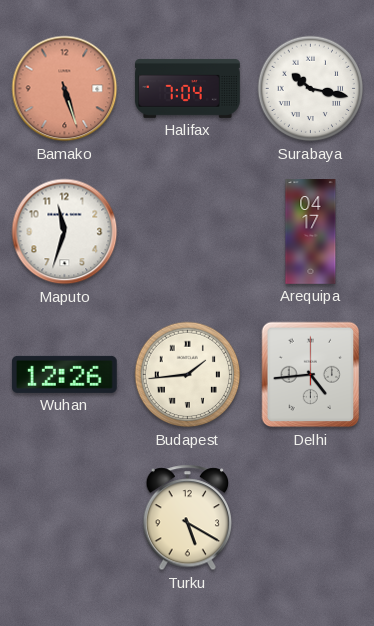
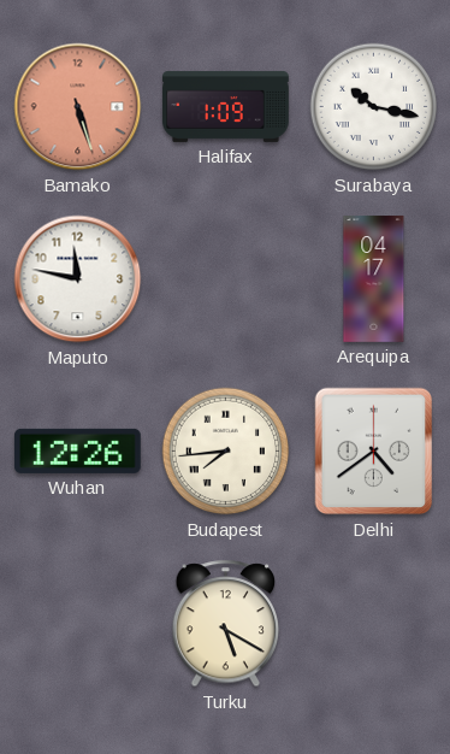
Halifax: 7:04 -> 1:09 (226, 106)
Maputo: 11:33 -> 11:47 (78, 279)
Budapest: 1:44 -> 7:44 (226, 452)
Delhi: 4:44 -> 4:39 (374, 452)
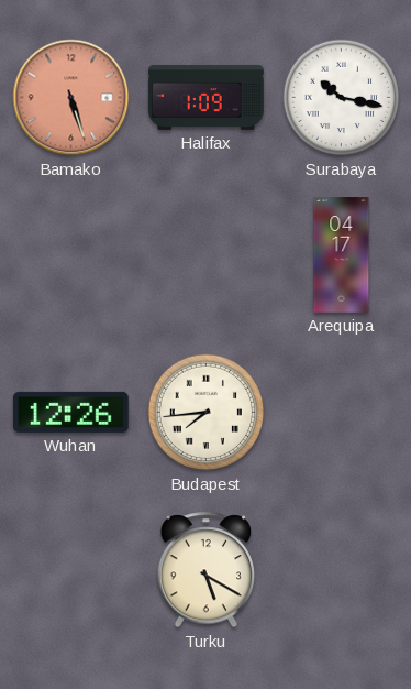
Maputo: 11:47 -> none (78, 279)
Delhi: 4:39 -> none (374, 452)
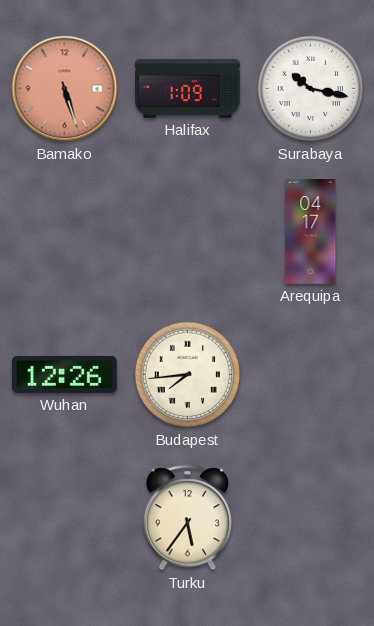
Turku: 5:20 -> 5:36 (188, 518)
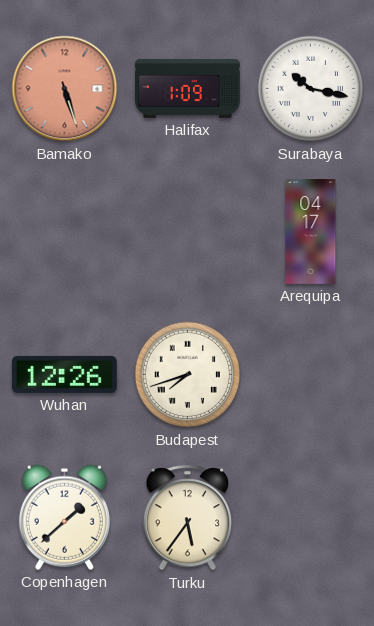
Budapest: 7:44 -> 7:42 (188, 375)
Copenhagen: none -> 1:38 (64, 517)
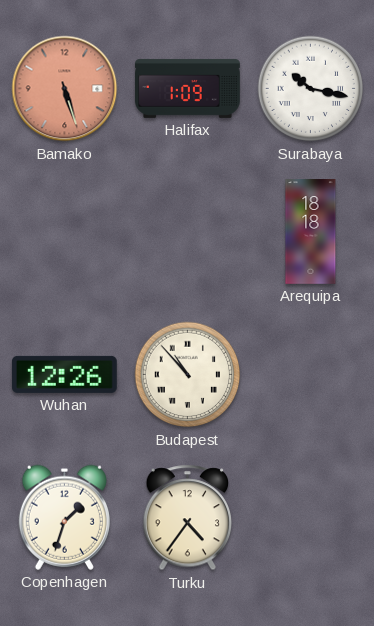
Arequipa: 04:17 -> 18:18 (311, 232)
Budapest: 7:42 -> 10:53 (188, 375)
Copenhagen: 1:38 -> 1:33 (64, 517)
Turku: 5:36 -> 4:36 (188, 518)
